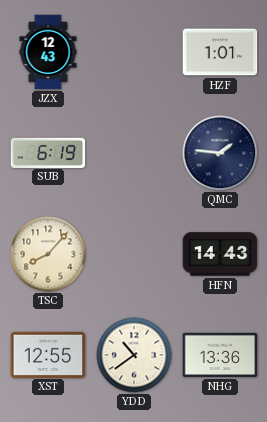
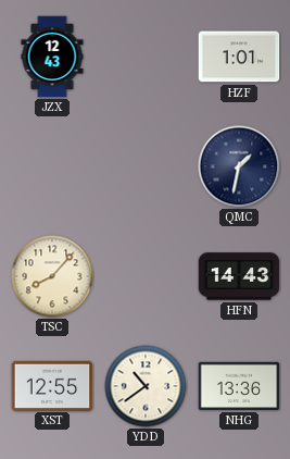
SUB: 6:19 -> none (48, 152)
QMC: 1:46 -> 1:32 (239, 166)
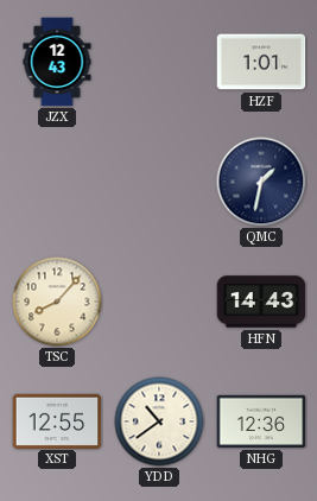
NHG: 13:36 -> 12:36 (261, 421)
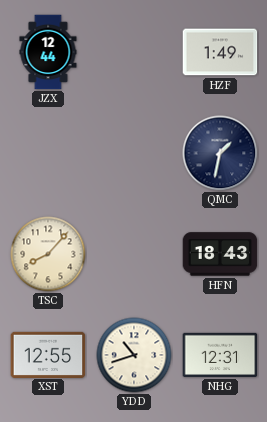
JZX: 12:43 -> 12:44 (48, 52)
HZF: 1:01 -> 1:49 (220, 52)
HFN: 14:43 -> 18:43 (220, 254)
YDD: 10:39 -> 10:42 (134, 355)
NHG: 12:36 -> 12:31 (220, 355)
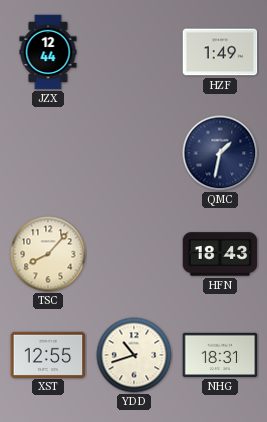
NHG: 12:31 -> 18:31 (220, 355)
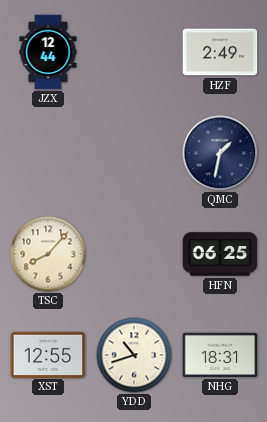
HZF: 1:49 -> 2:49 (220, 52)
HFN: 18:43 -> 06:25 (220, 254)
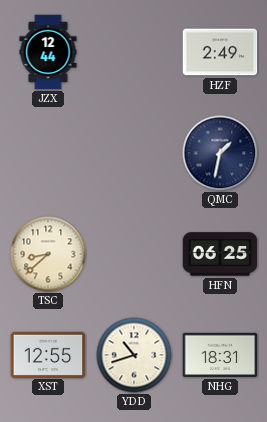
TSC: 8:07 -> 8:38 (48, 254)
